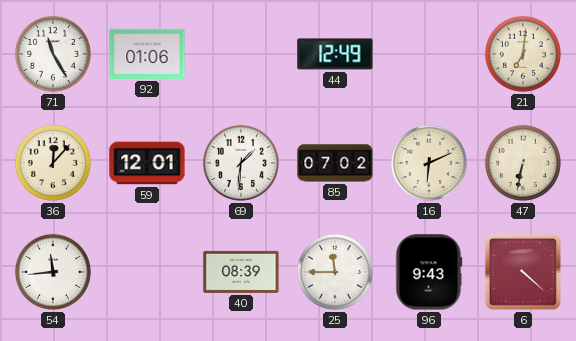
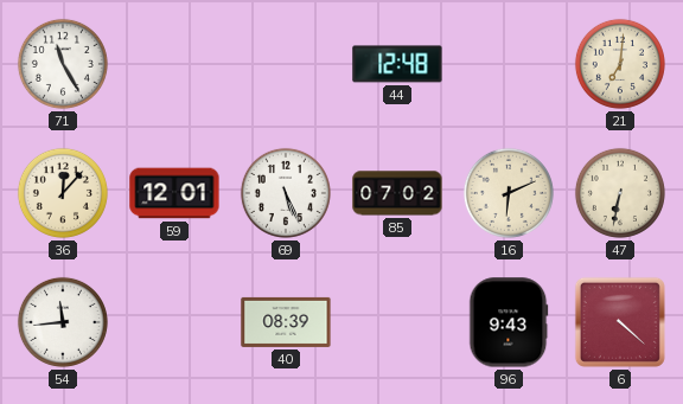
92: 01:06 -> none (147, 54)
44: 12:49 -> 12:48 (397, 64)
69: 1:31 -> 5:26 (286, 193)
25: 11:45 -> none (335, 272)
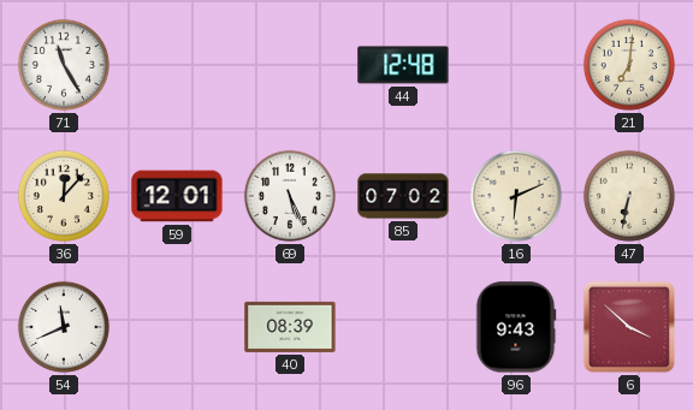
54: 11:44 -> 11:41 (64, 327)
6: 4:22 -> 3:52 (629, 327)
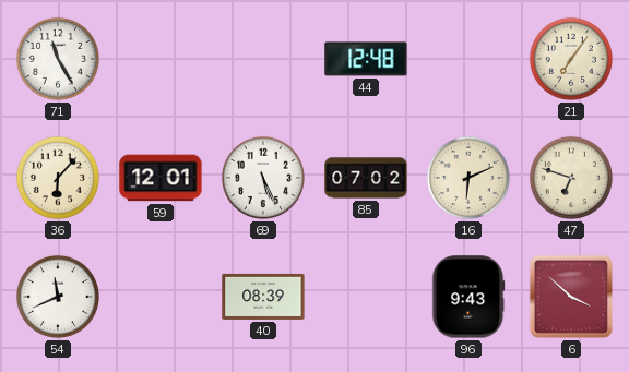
21: 7:01 -> 7:06 (571, 59)
36: 12:07 -> 6:07 (58, 178)
47: 6:32 -> 6:48 (571, 178)
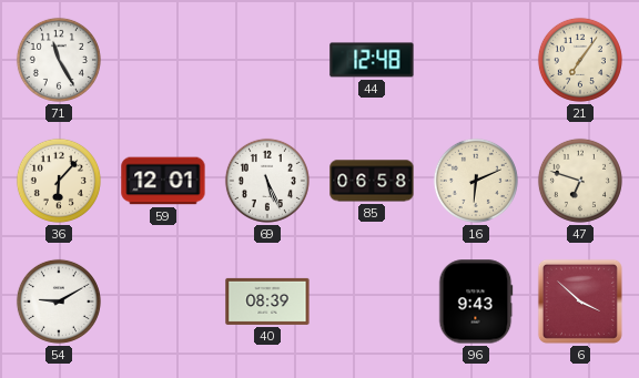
85: 07:02 -> 06:58 (372, 181)
54: 11:41 -> 9:10 (59, 302)
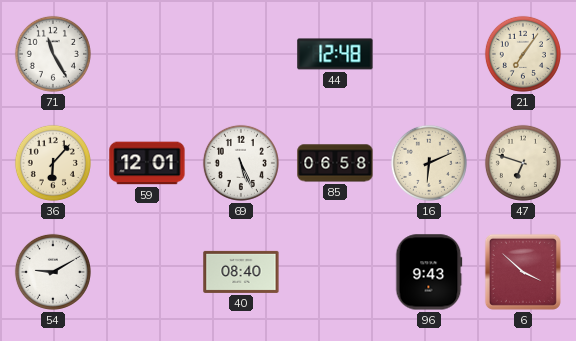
40: 08:39 -> 08:40 (241, 272)
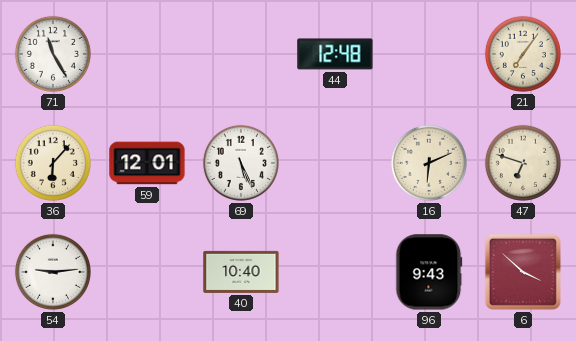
85: 06:58 -> none (335, 163)
54: 9:10 -> 9:14 (53, 272)
40: 08:40 -> 10:40 (241, 272)
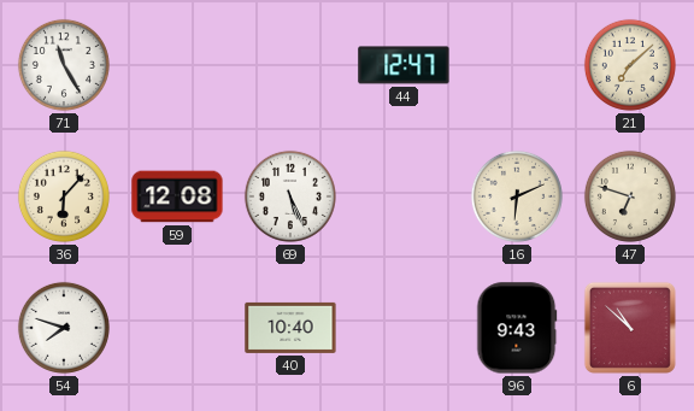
44: 12:48 -> 12:47 (404, 65)
21: 7:06 -> 7:08 (630, 65)
59: 12:01 -> 12:08 (177, 196)
54: 9:14 -> 7:48 (64, 328)
6: 3:52 -> 10:52 (630, 328)
